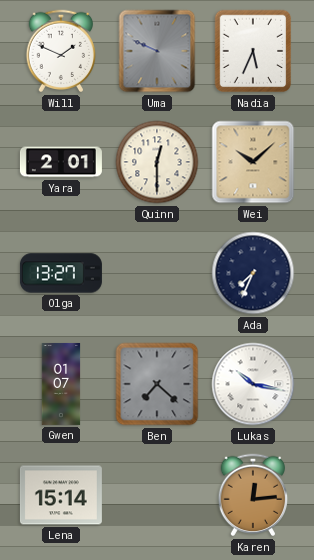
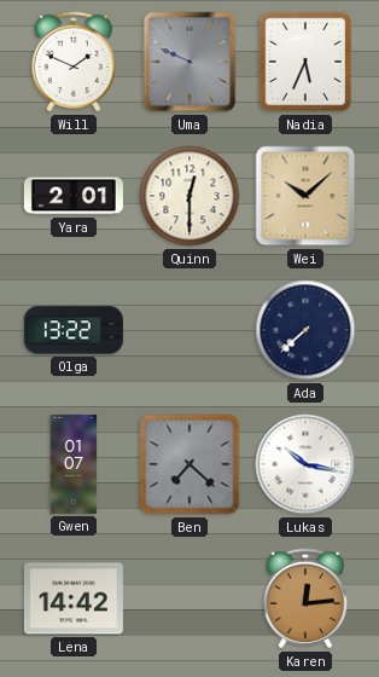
Olga: 13:27 -> 13:22 (74, 330)
Ada: 7:34 -> 7:38 (305, 330)
Lena: 15:14 -> 14:42 (74, 598)
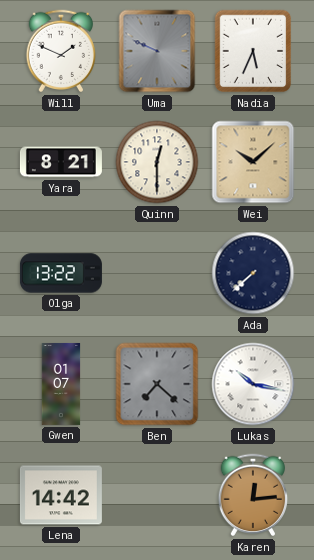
Yara: 2:01 -> 8:21 (61, 162)
